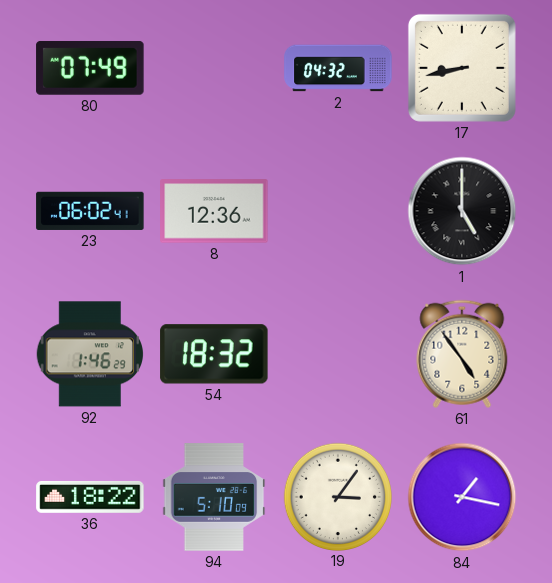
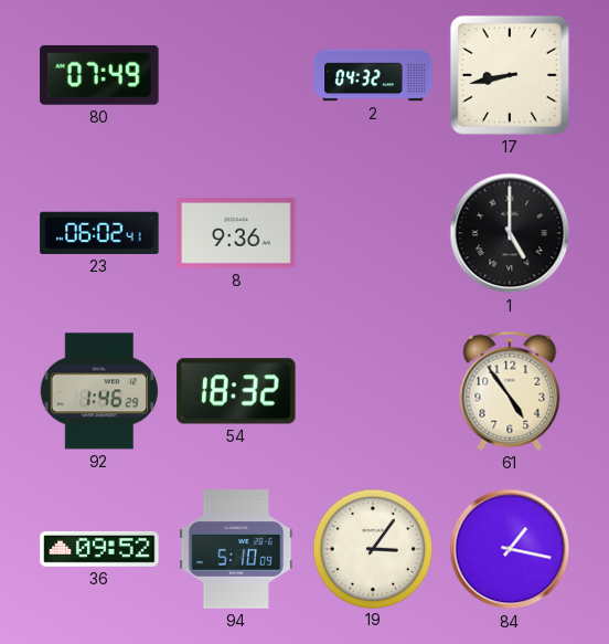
8: 12:36 -> 9:36 (236, 233)
36: 18:22 -> 09:52 (99, 549)
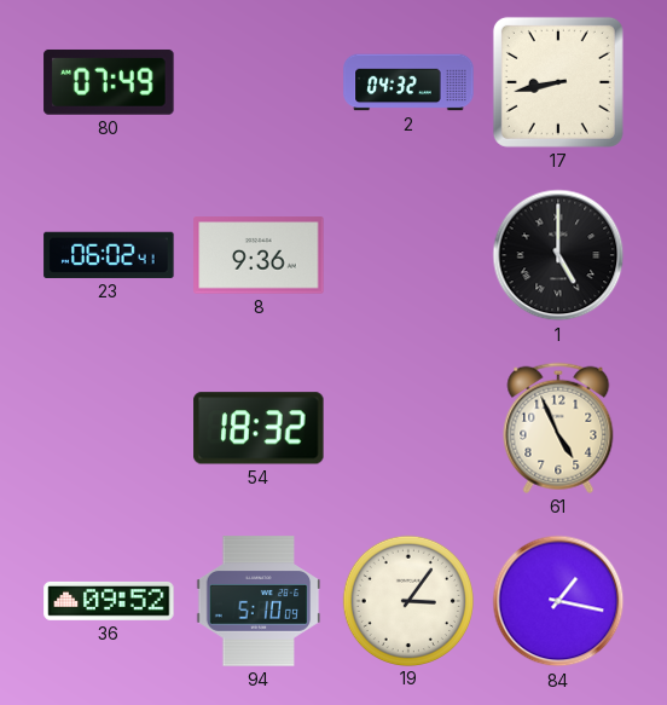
92: 1:46 -> none (98, 391)
61: 4:54 -> 4:56 (558, 428)
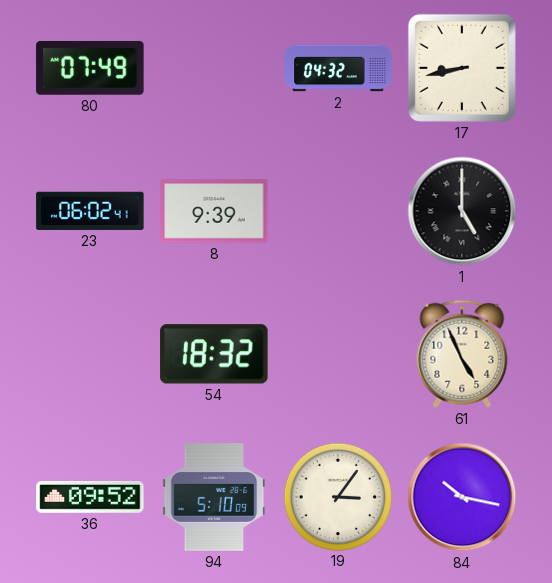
8: 9:36 -> 9:39 (214, 211)
84: 1:17 -> 10:17 (462, 497)
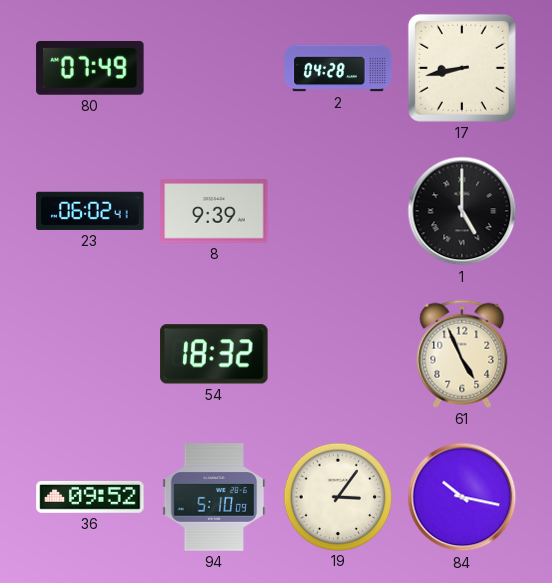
2: 04:32 -> 04:28 (338, 68)
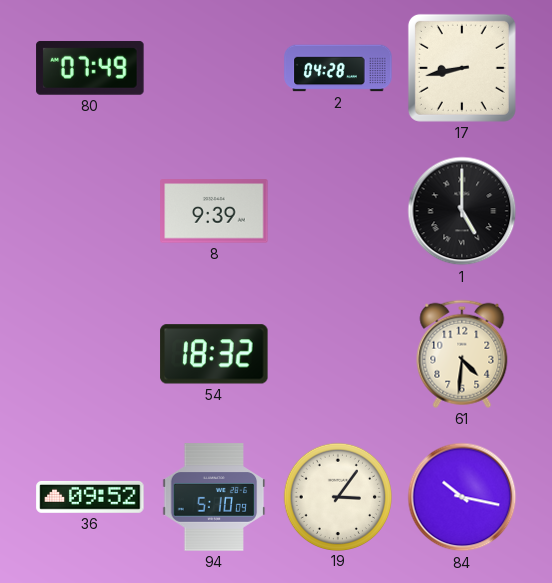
23: 06:02 -> none (90, 211)
61: 4:56 -> 4:31 (462, 354)
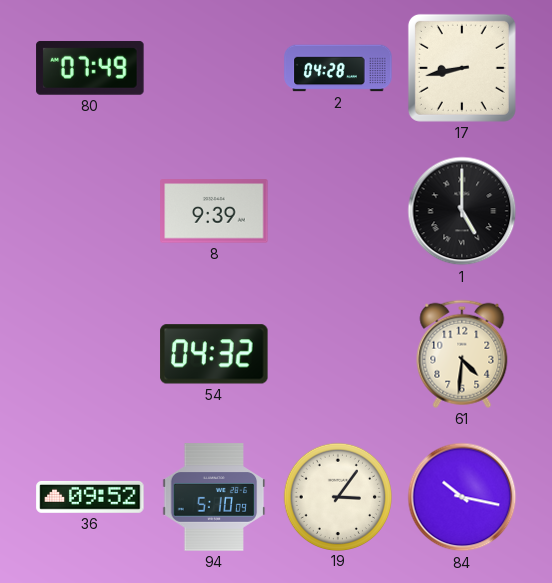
54: 18:32 -> 04:32 (214, 354)
